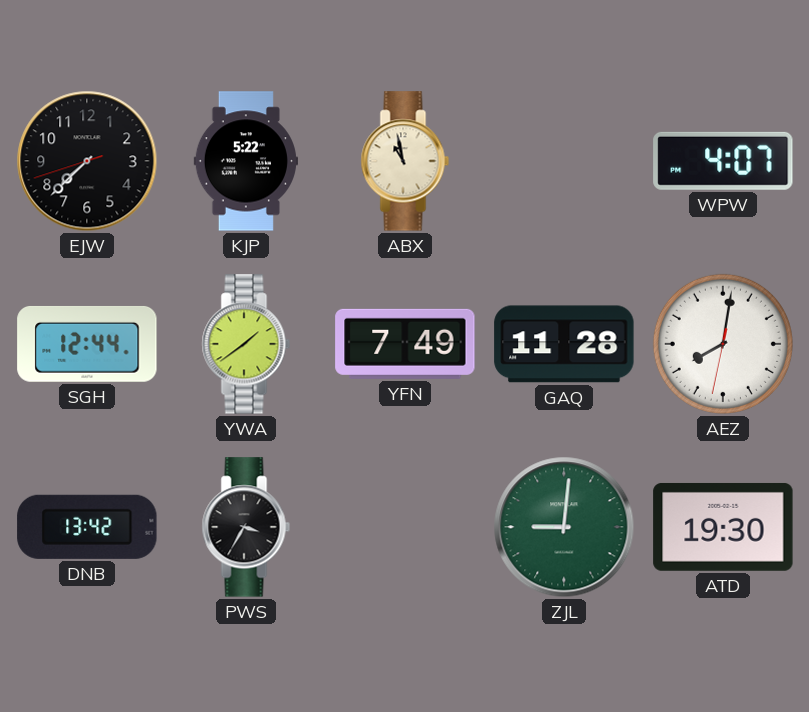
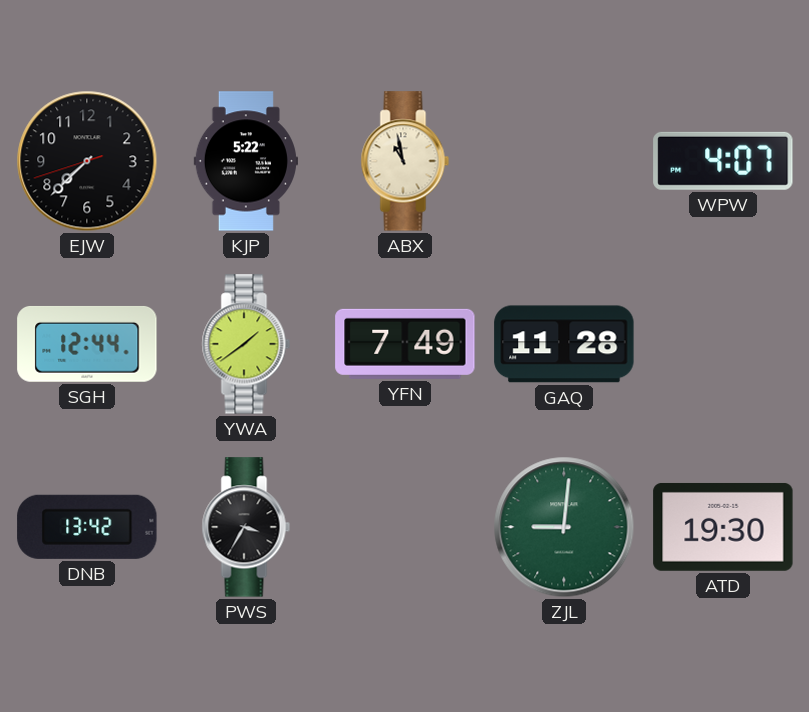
AEZ: 8:01 -> none (723, 344)
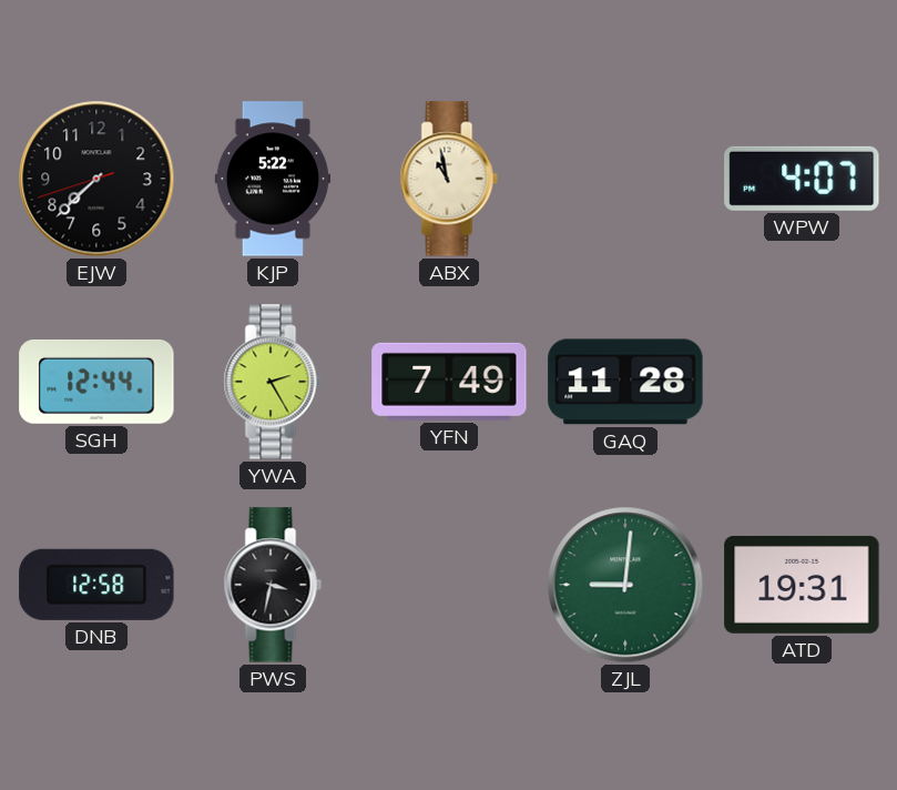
YWA: 1:39 -> 2:25 (273, 382)
DNB: 13:42 -> 12:58 (96, 585)
PWS: 3:35 -> 3:32 (273, 585)
ATD: 19:30 -> 19:31 (802, 585)
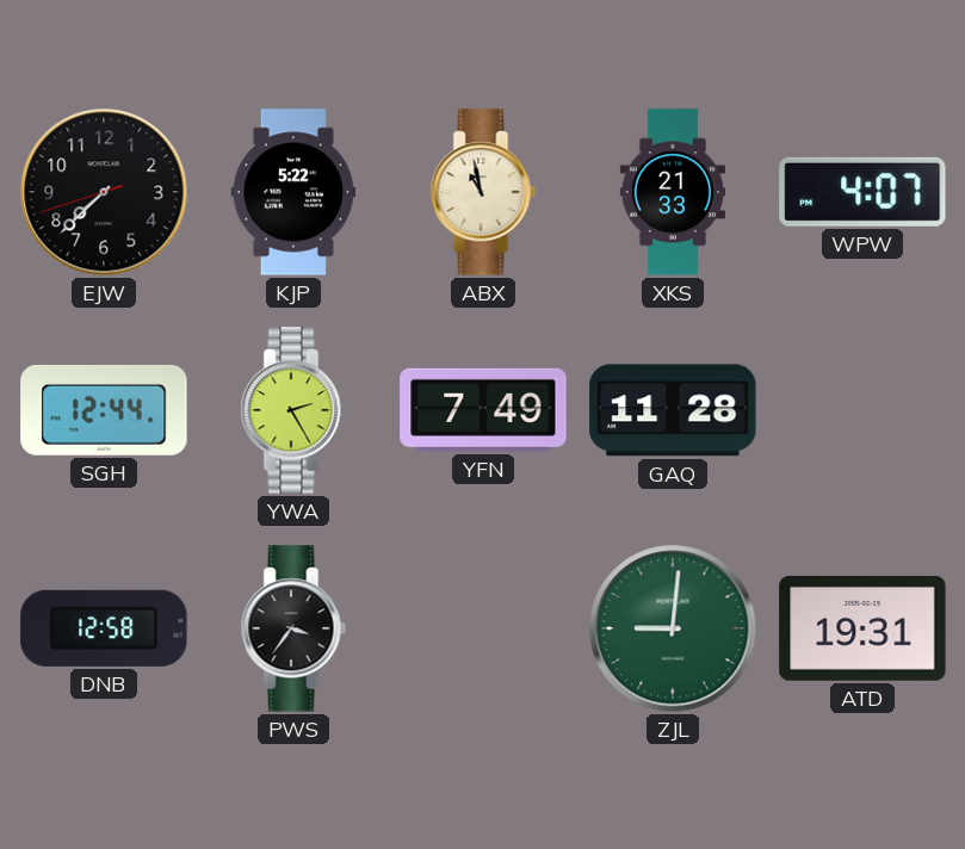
XKS: none -> 21:33 (673, 192)
PWS: 3:32 -> 3:36 (293, 628)
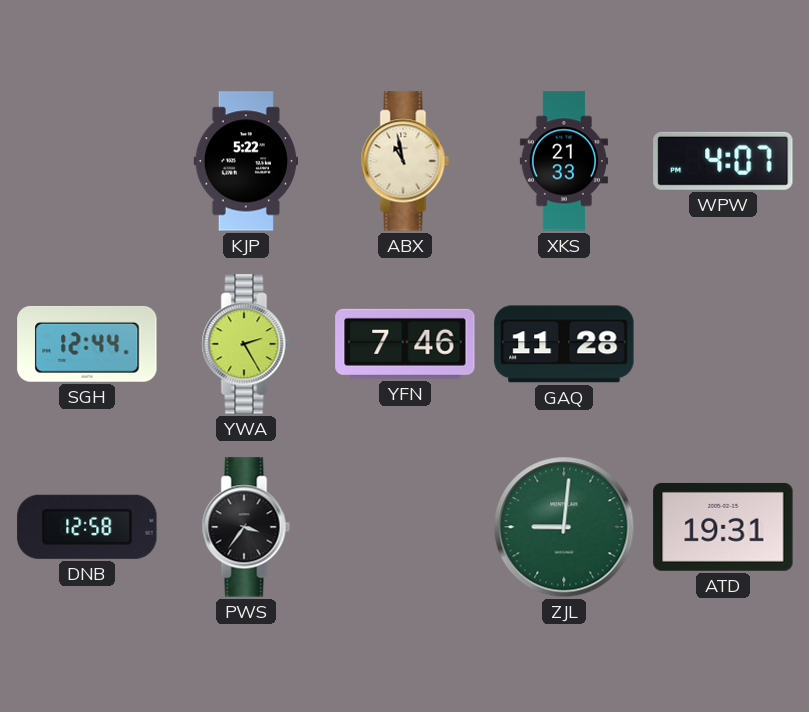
EJW: 7:37 -> none (104, 192)
YFN: 7:49 -> 7:46 (405, 344)
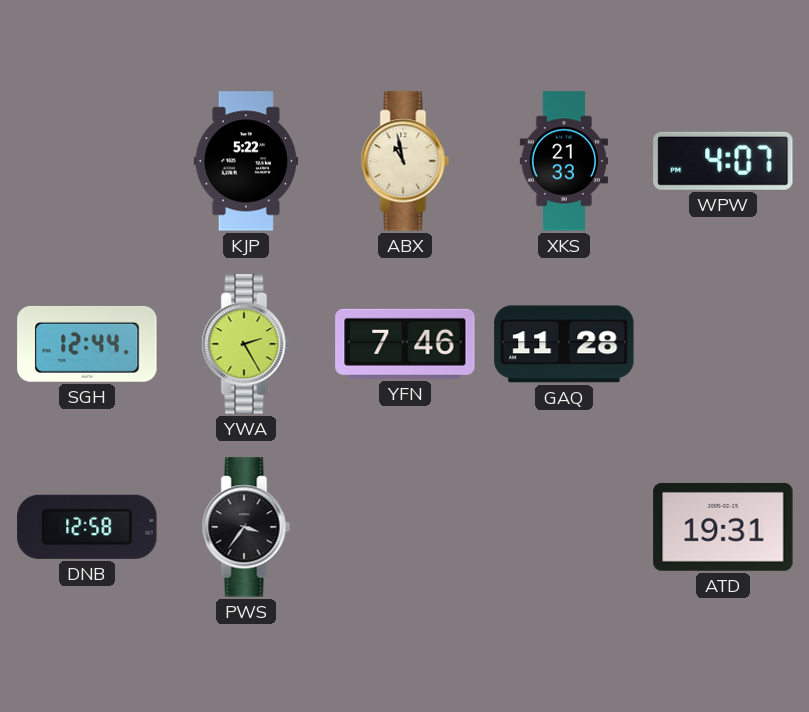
ZJL: 9:01 -> none (564, 527)
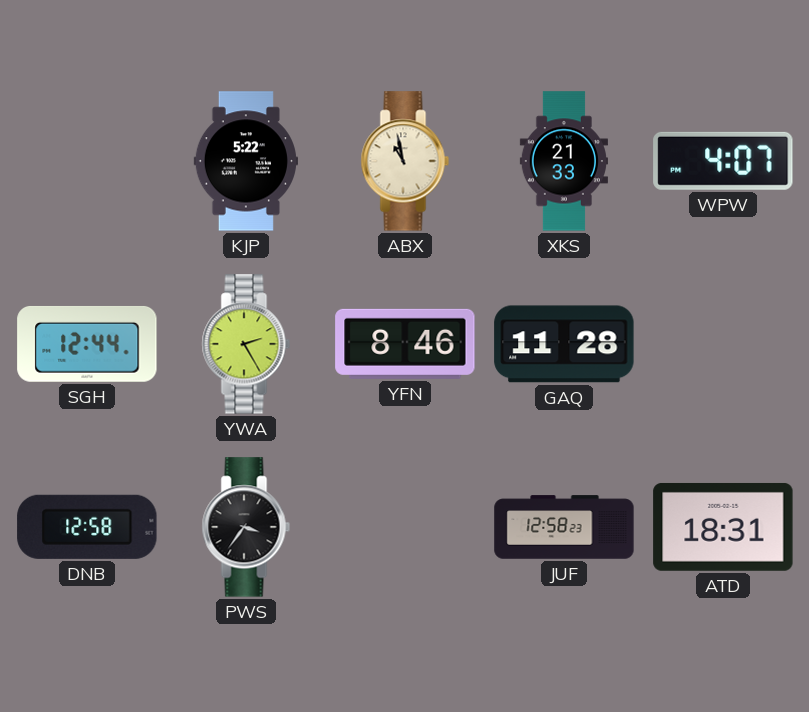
YFN: 7:46 -> 8:46 (405, 344)
JUF: none -> 12:58 (564, 527)
ATD: 19:31 -> 18:31 (723, 527)
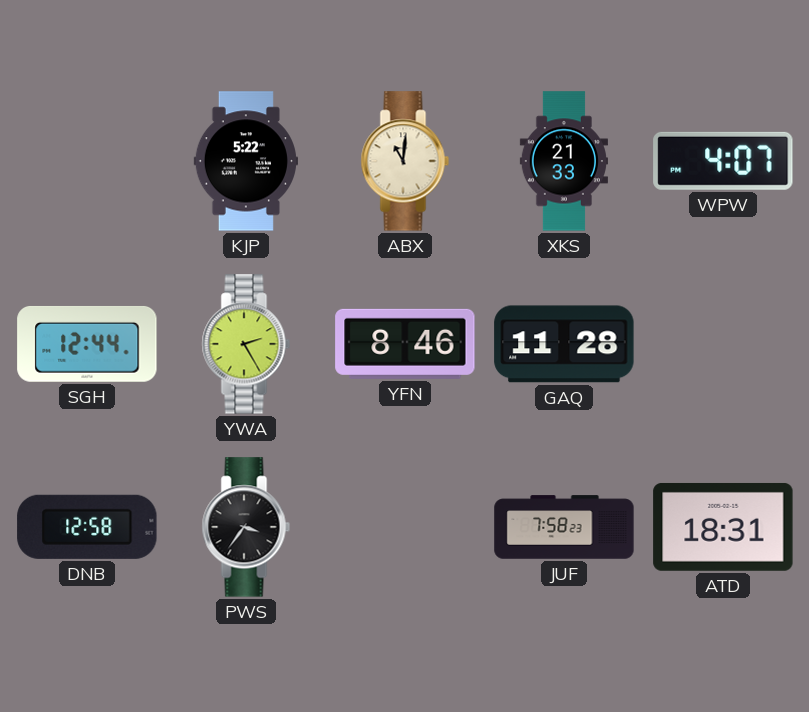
ABX: 10:58 -> 11:01 (405, 161)
JUF: 12:58 -> 7:58 (564, 527)
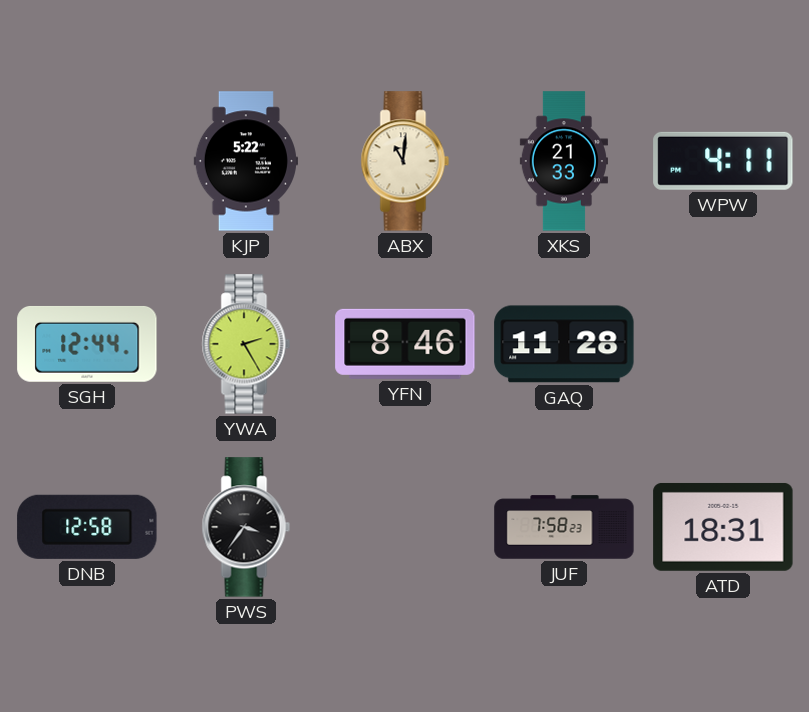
WPW: 4:07 -> 4:11 (723, 161)
